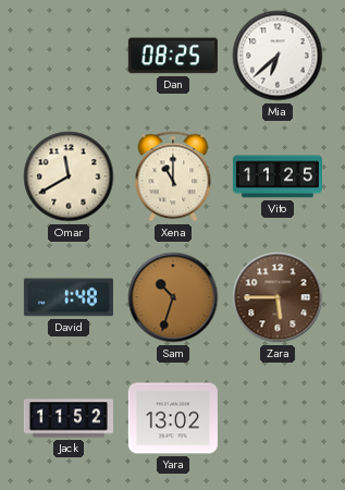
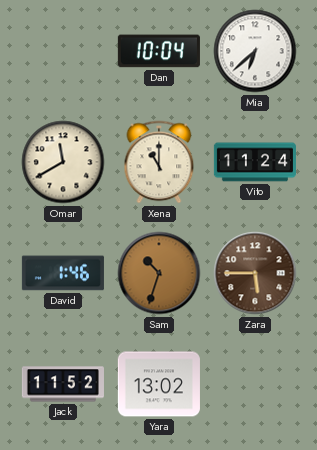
Dan: 08:25 -> 10:04 (159, 51)
Vito: 11:25 -> 11:24 (255, 162)
David: 1:48 -> 1:46 (63, 273)
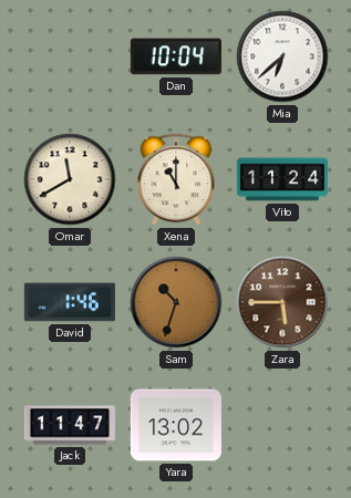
Jack: 11:52 -> 11:47 (70, 425)
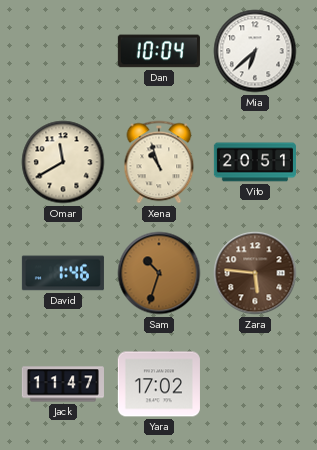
Xena: 11:00 -> 10:57 (159, 162)
Vito: 11:24 -> 20:51 (255, 162)
Zara: 5:45 -> 5:46 (255, 273)
Yara: 13:02 -> 17:02 (159, 384)
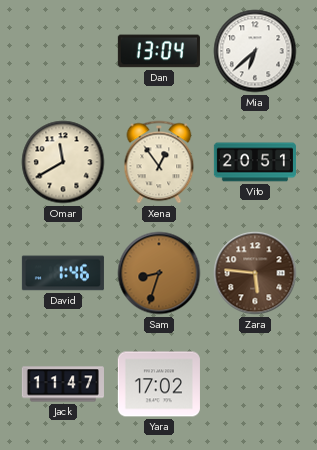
Dan: 10:04 -> 13:04 (159, 51)
Xena: 10:57 -> 12:54 (159, 162)
Sam: 10:33 -> 8:33 (159, 273)
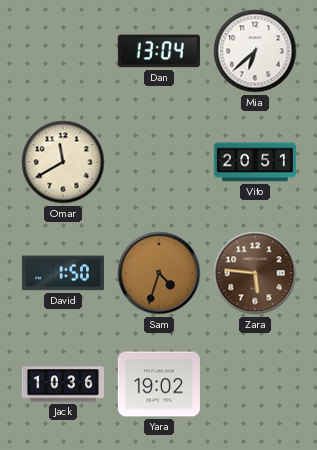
Xena: 12:54 -> none (159, 162)
David: 1:46 -> 1:50 (63, 273)
Sam: 8:33 -> 4:33 (159, 273)
Jack: 11:47 -> 10:36 (63, 384)
Yara: 17:02 -> 19:02 (159, 384)
